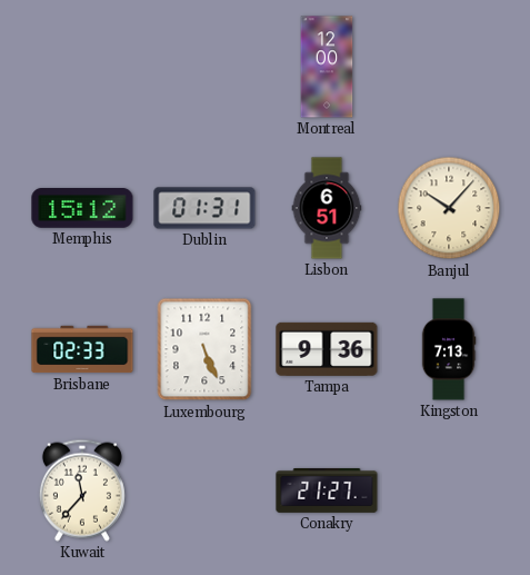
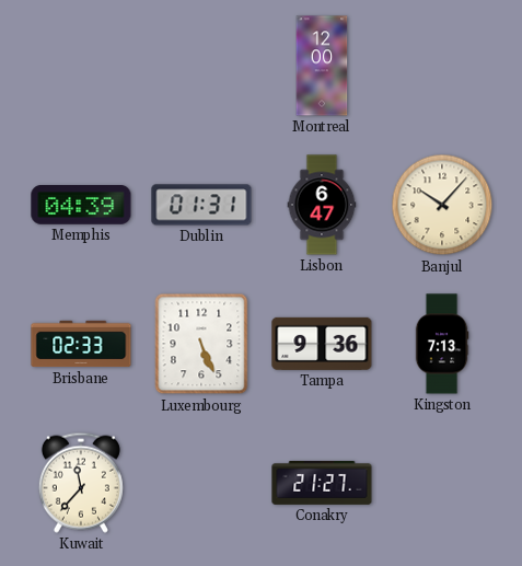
Memphis: 15:12 -> 04:39 (81, 205)
Lisbon: 6:51 -> 6:47 (322, 205)
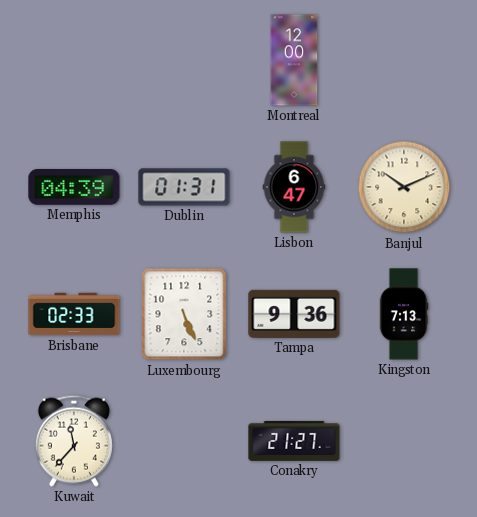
Banjul: 10:07 -> 10:11 (404, 187)
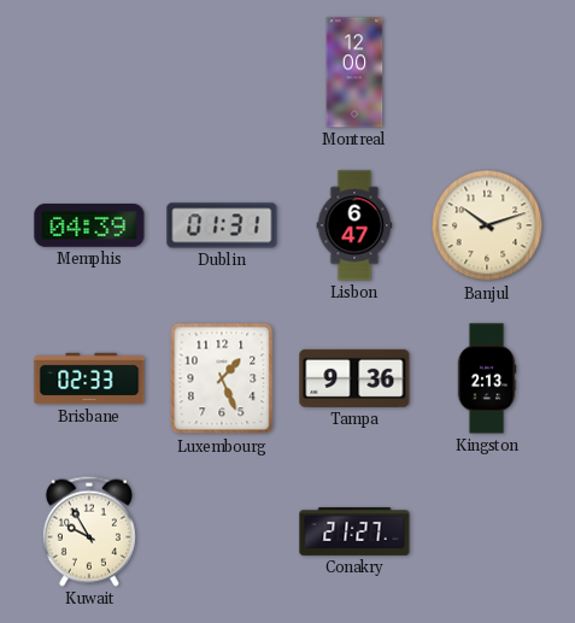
Banjul: 10:11 -> 10:12 (487, 225)
Luxembourg: 5:26 -> 1:26 (222, 378)
Kingston: 7:13 -> 2:13 (487, 378)
Kuwait: 11:37 -> 9:55 (89, 531)
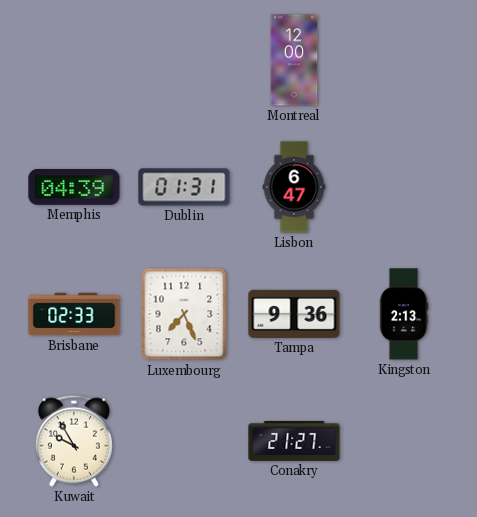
Banjul: 10:12 -> none (487, 225)
Luxembourg: 1:26 -> 7:26 (184, 314)
